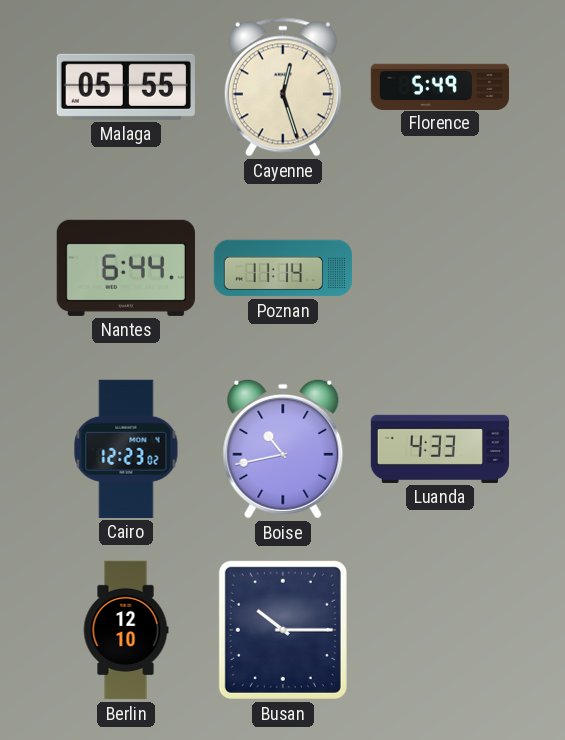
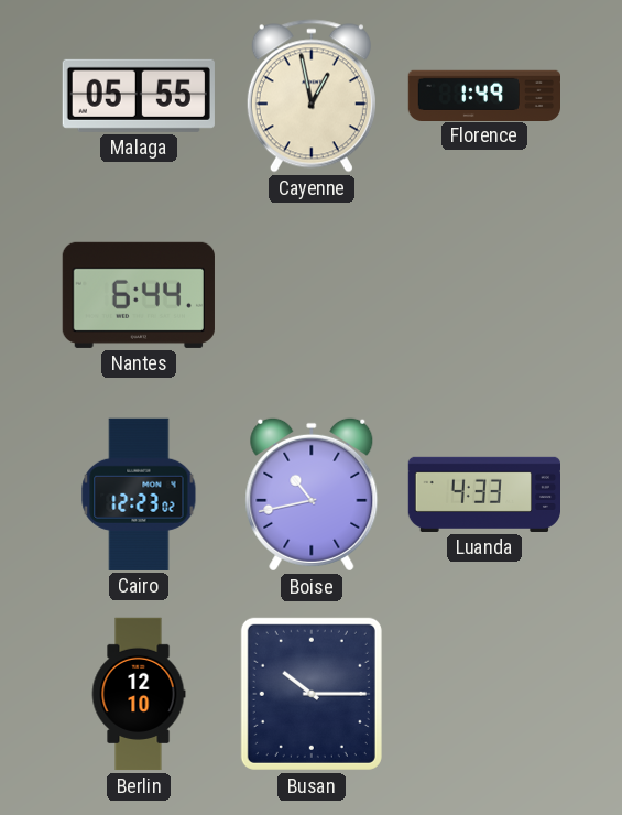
Cayenne: 12:27 -> 12:58 (312, 96)
Florence: 5:49 -> 1:49 (483, 95)
Poznan: 11:14 -> none (283, 268)
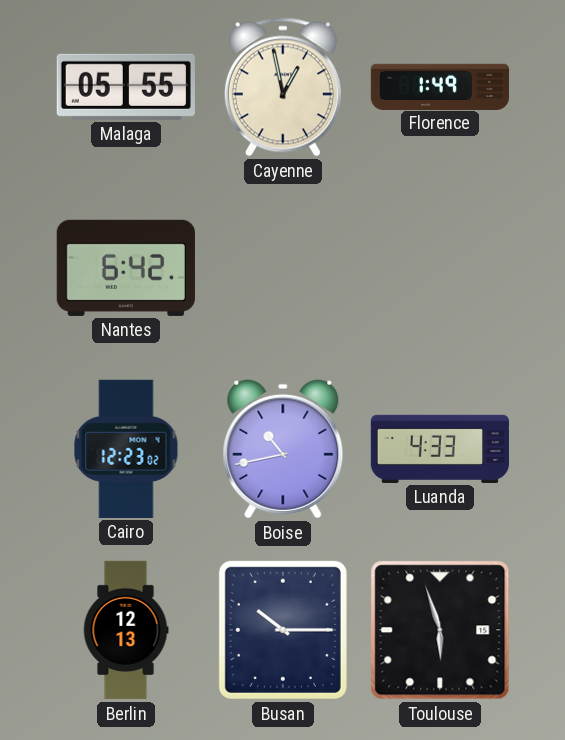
Nantes: 6:44 -> 6:42 (126, 268)
Berlin: 12:10 -> 12:13 (126, 630)
Toulouse: none -> 5:57 (440, 630)
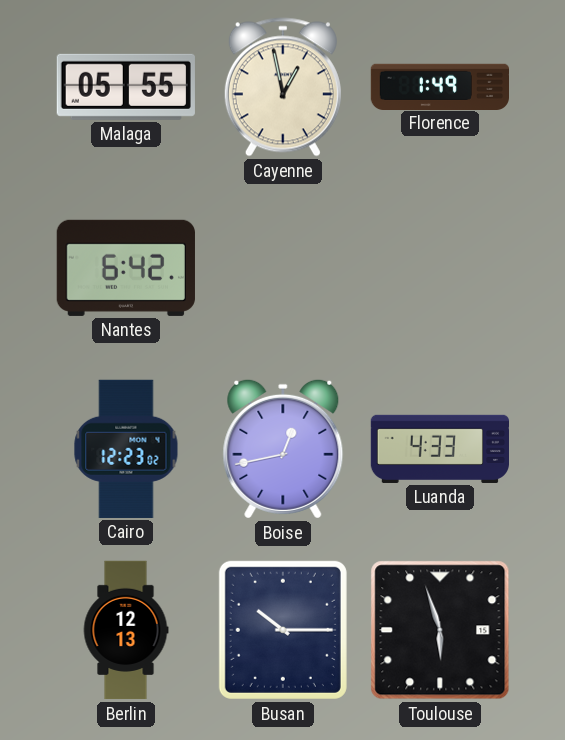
Boise: 10:43 -> 12:43 (283, 449)
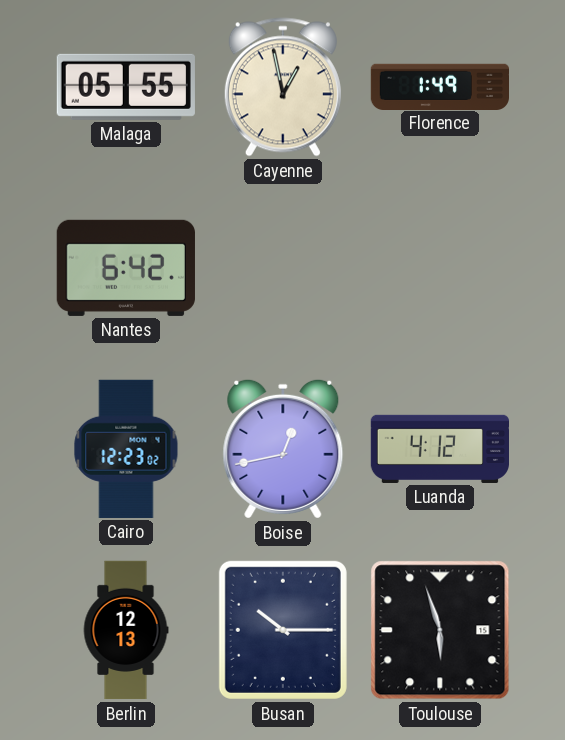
Luanda: 4:33 -> 4:12 (439, 449)
